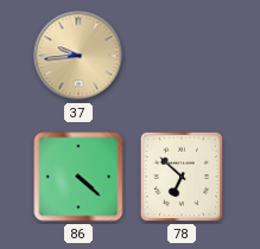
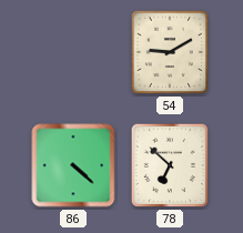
37: 9:44 -> none (78, 56)
54: none -> 9:10 (170, 52)
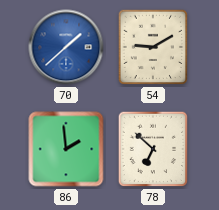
70: none -> 1:38 (66, 47)
86: 4:22 -> 1:59 (66, 149)
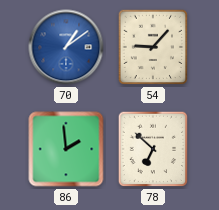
70: 1:38 -> 1:09 (66, 47)
54: 9:10 -> 9:07 (153, 47)
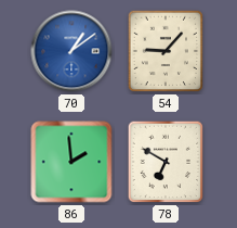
78: 6:52 -> 6:50 (166, 162)
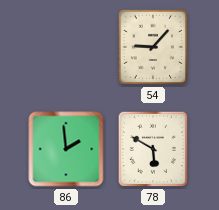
70: 1:09 -> none (71, 51)
78: 6:50 -> 5:50 (153, 149)
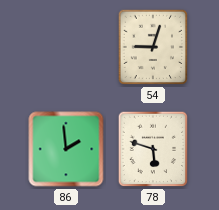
54: 9:07 -> 9:03 (153, 47)
78: 5:50 -> 5:48 (153, 149)
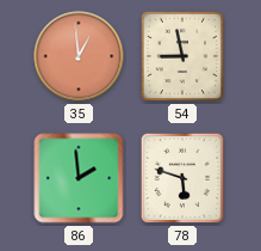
35: none -> 12:59 (79, 56)
54: 9:03 -> 8:58 (182, 56)
